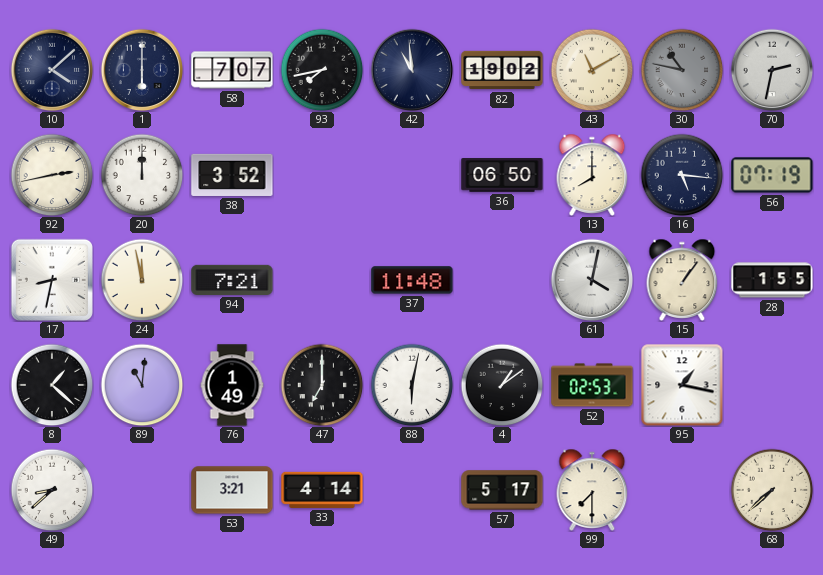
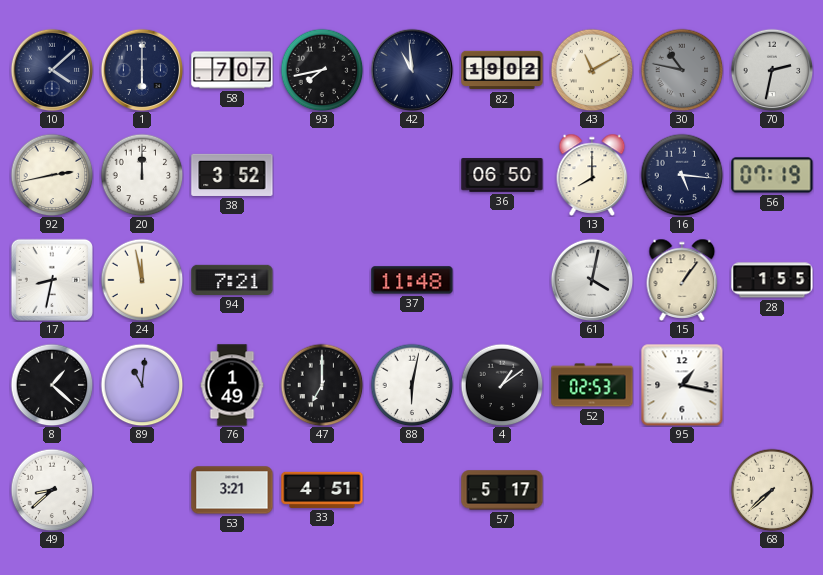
33: 4:14 -> 4:51 (322, 490)
99: 7:30 -> none (592, 490)
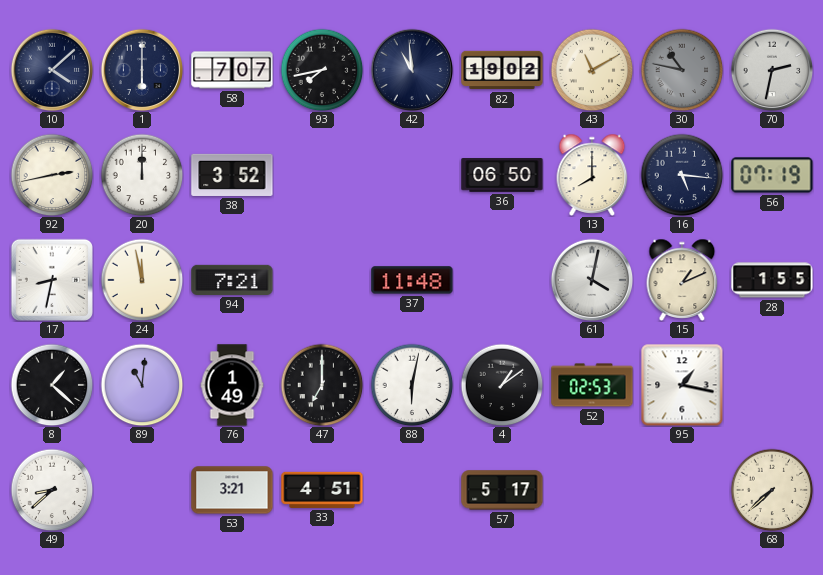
15: 1:06 -> 1:11 (682, 280)
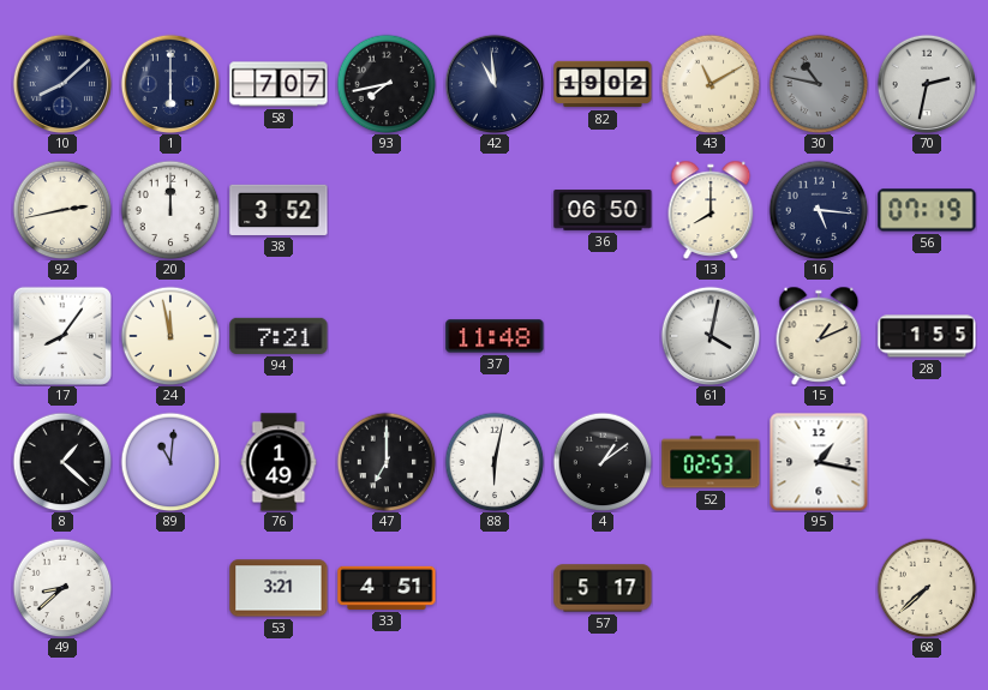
10: 4:08 -> 8:08 (62, 84)
17: 8:32 -> 8:06 (62, 336)
